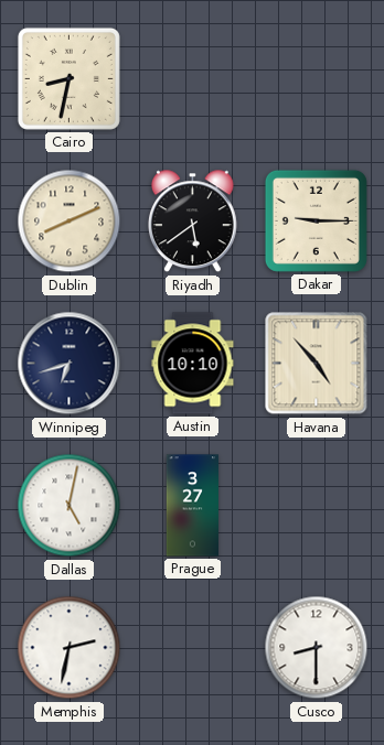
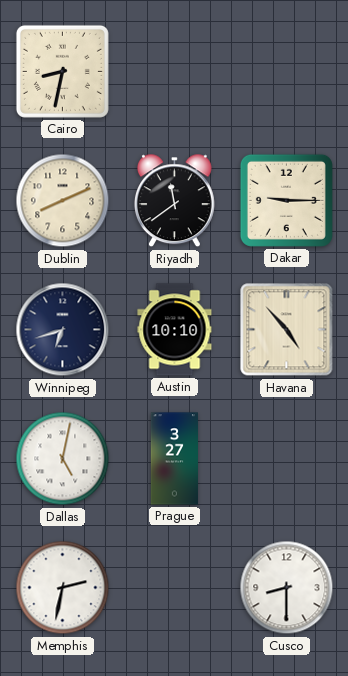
Riyadh: 5:39 -> 11:39 (174, 201)
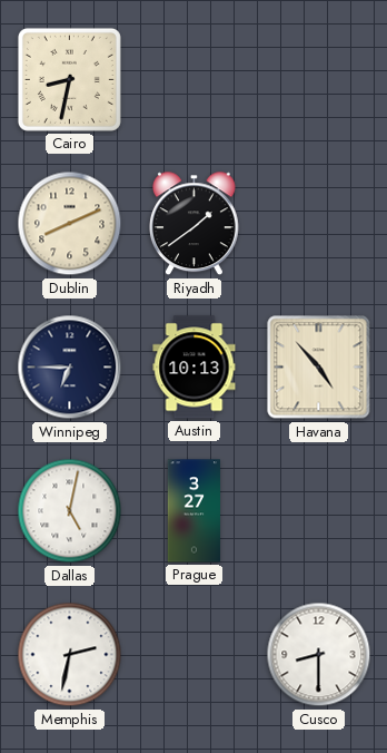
Riyadh: 11:39 -> 1:39 (193, 224)
Dakar: 9:15 -> none (286, 200)
Winnipeg: 6:42 -> 6:45 (70, 368)
Austin: 10:10 -> 10:13 (195, 368)
